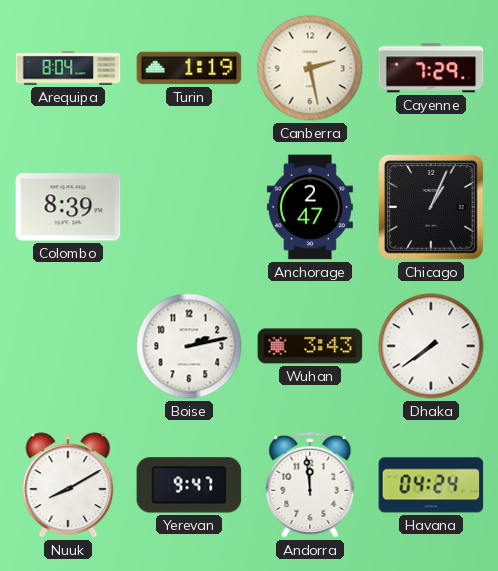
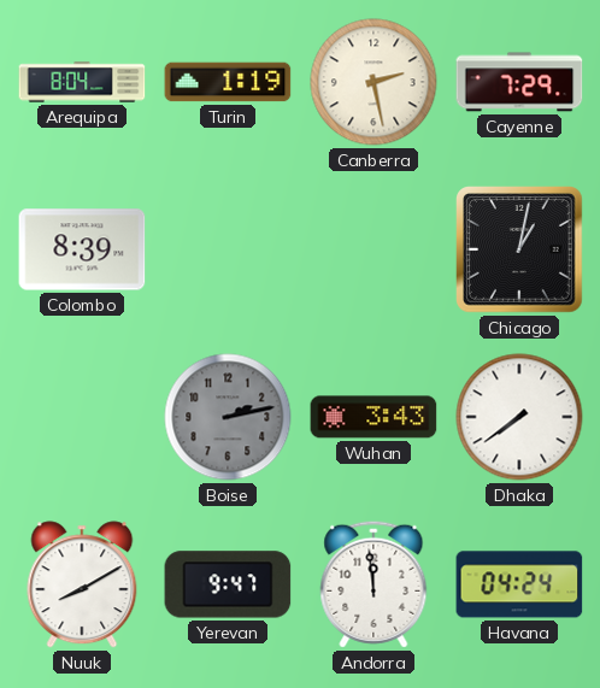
Anchorage: 2:47 -> none (310, 207)
Chicago: 1:04 -> 1:02 (520, 251)
Boise dial: white -> grey (228, 417)
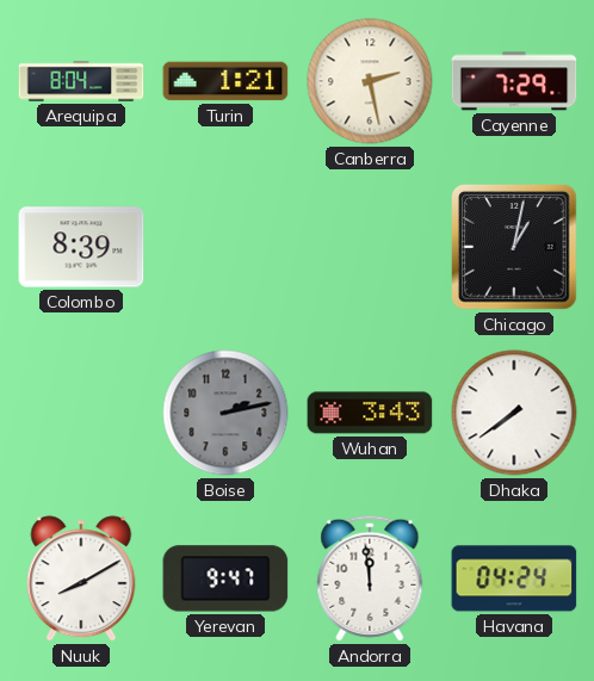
Turin: 1:19 -> 1:21 (225, 81)
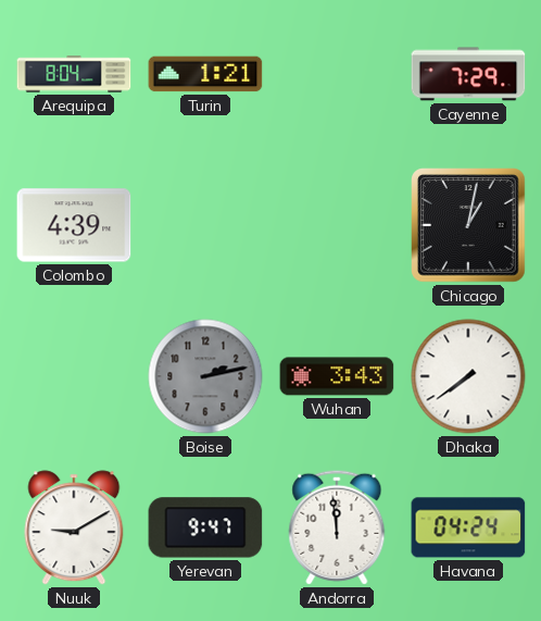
Canberra: 2:28 -> none (370, 81)
Colombo: 8:39 -> 4:39 (74, 225)
Nuuk: 8:10 -> 9:10 (74, 527)
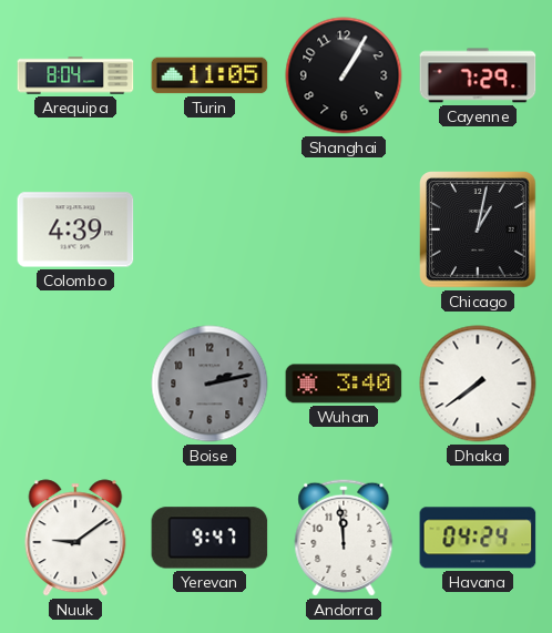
Turin: 1:21 -> 11:05 (209, 75)
Shanghai: none -> 1:05 (344, 75)
Wuhan: 3:43 -> 3:40 (344, 384)
Nuuk: 9:10 -> 9:09 (75, 538)
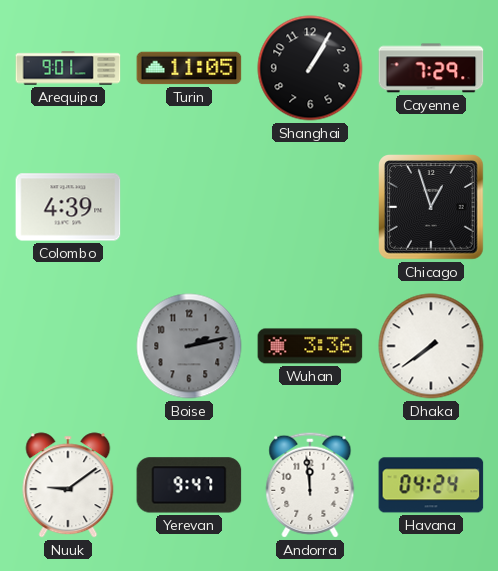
Arequipa: 8:04 -> 9:01 (68, 68)
Chicago: 1:02 -> 12:57 (432, 208)
Wuhan: 3:40 -> 3:36 (310, 346)
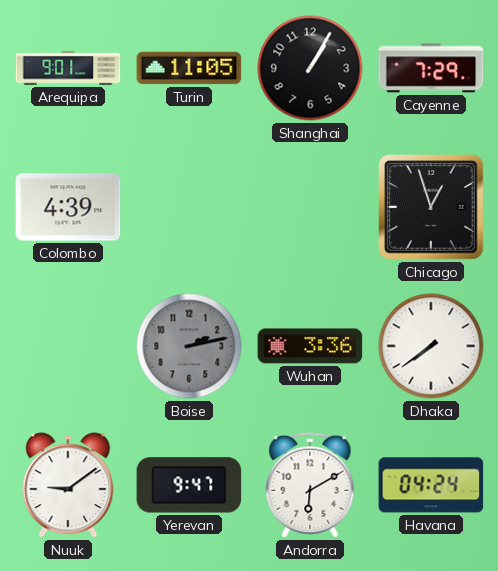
Andorra: 11:59 -> 6:10 (310, 485)
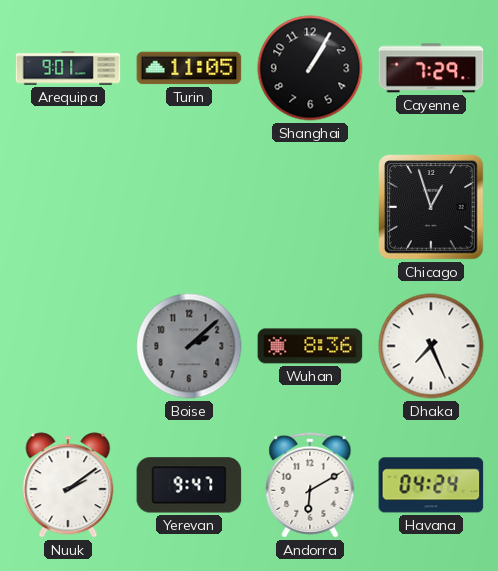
Colombo: 4:39 -> none (68, 207)
Boise: 2:13 -> 2:08 (189, 346)
Wuhan: 3:36 -> 8:36 (310, 346)
Dhaka: 7:39 -> 7:26 (431, 346)
Nuuk: 9:09 -> 2:09 (68, 485)
